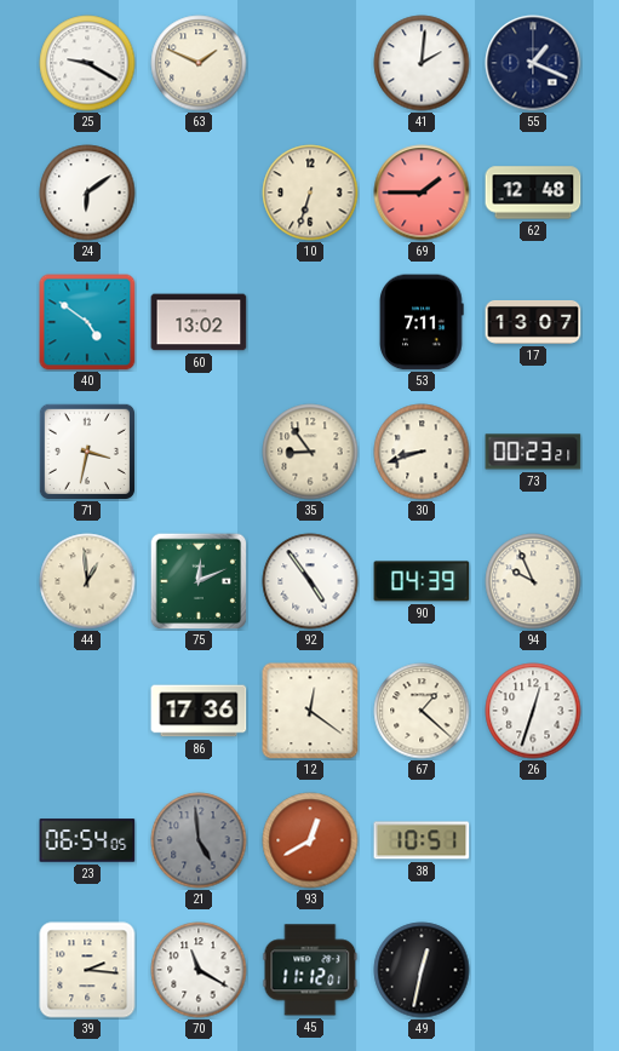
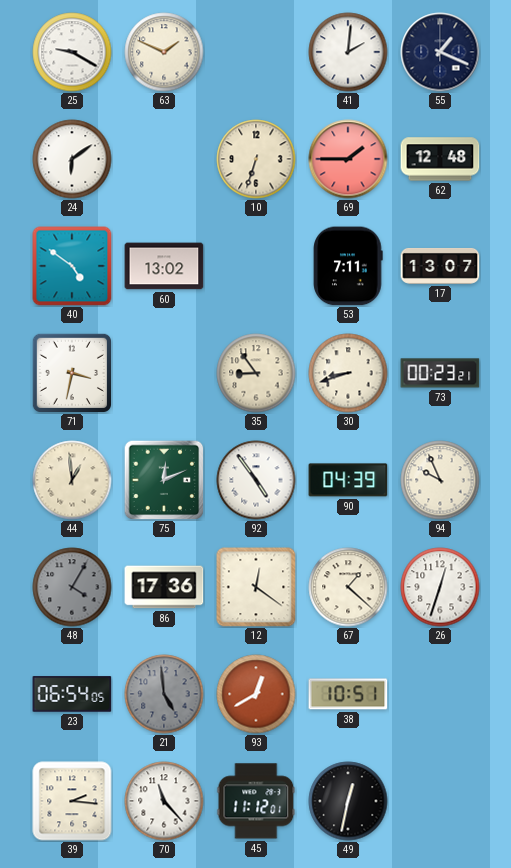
48: none -> 4:05 (72, 587)
70: 11:20 -> 11:23 (164, 801)
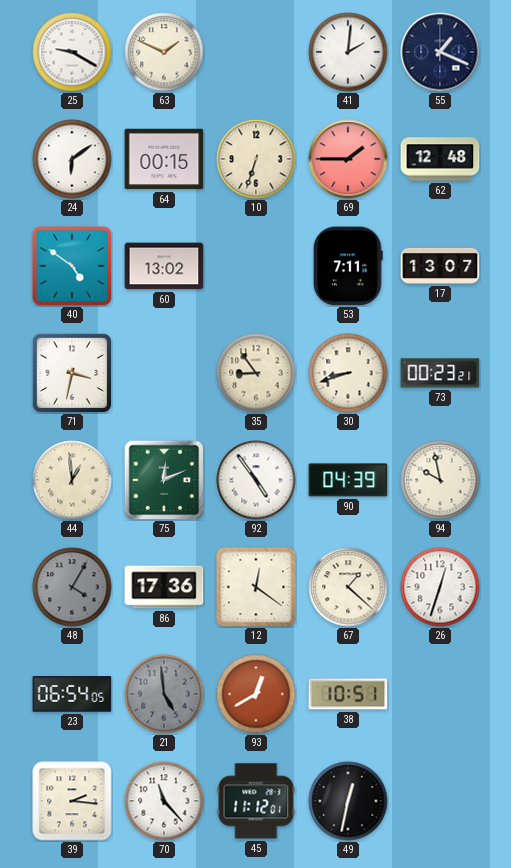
64: none -> 00:15 (164, 159)
94: 9:56 -> 9:58 (440, 480)
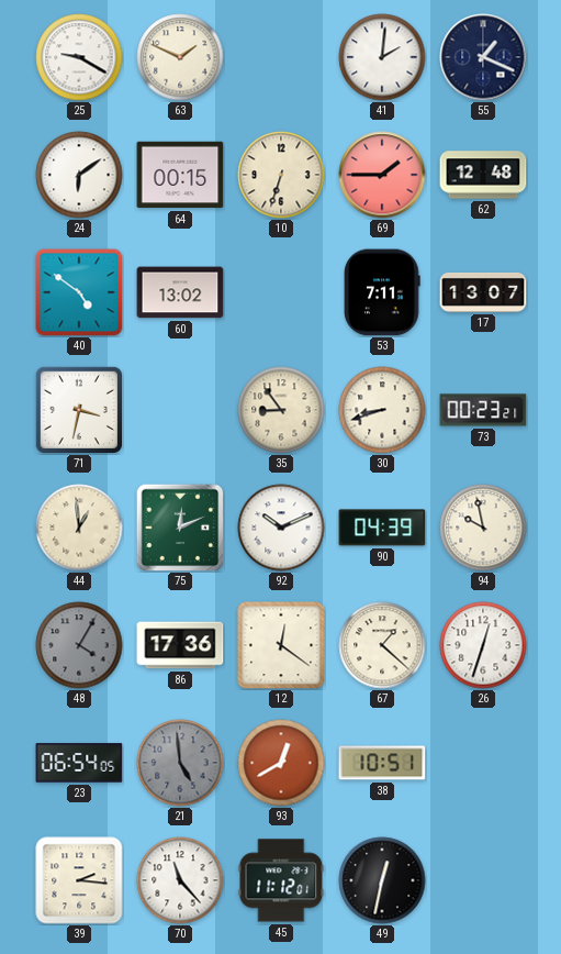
92: 4:54 -> 10:11 (281, 528)
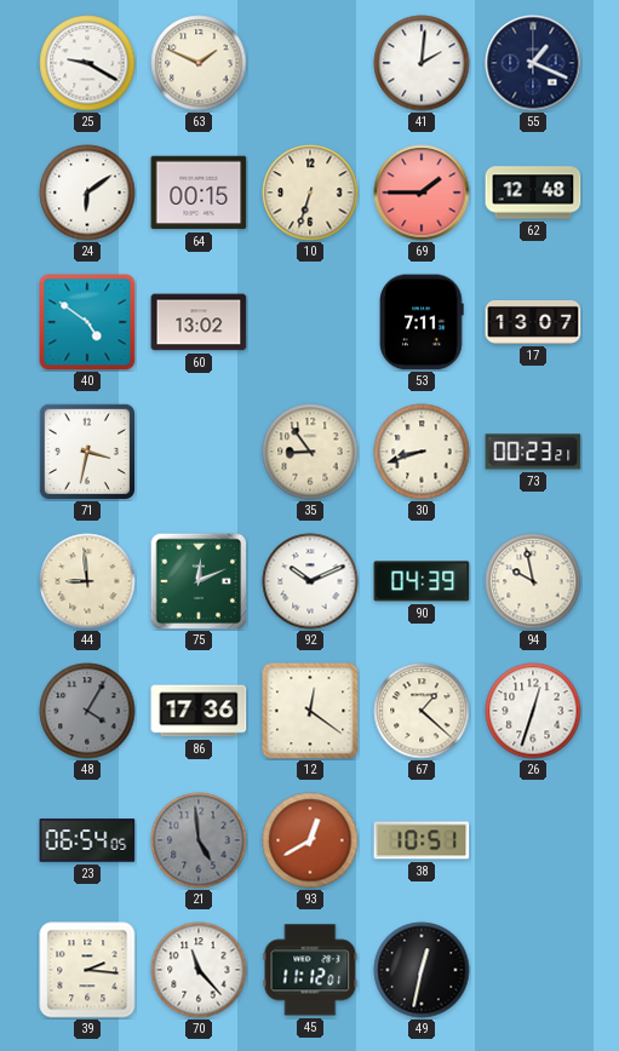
44: 12:59 -> 8:59 (87, 581)
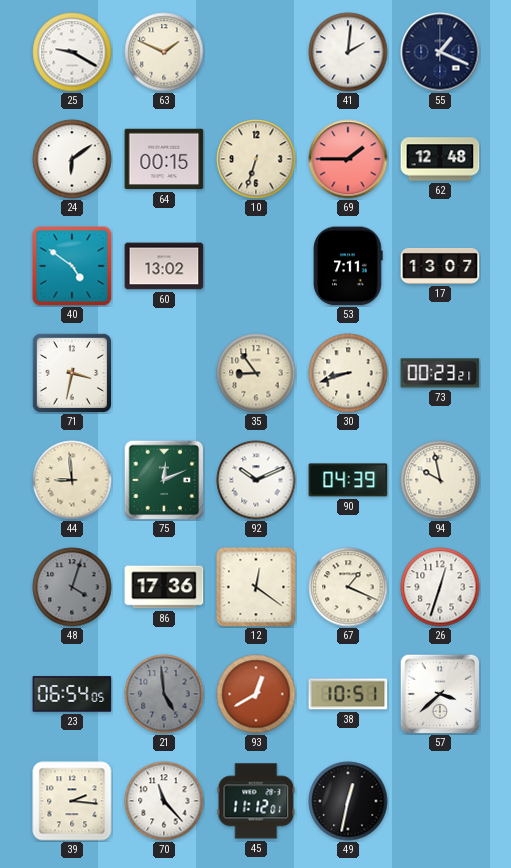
48: 4:05 -> 4:03 (72, 587)
67: 1:22 -> 1:19 (348, 587)
57: none -> 3:38 (440, 694)
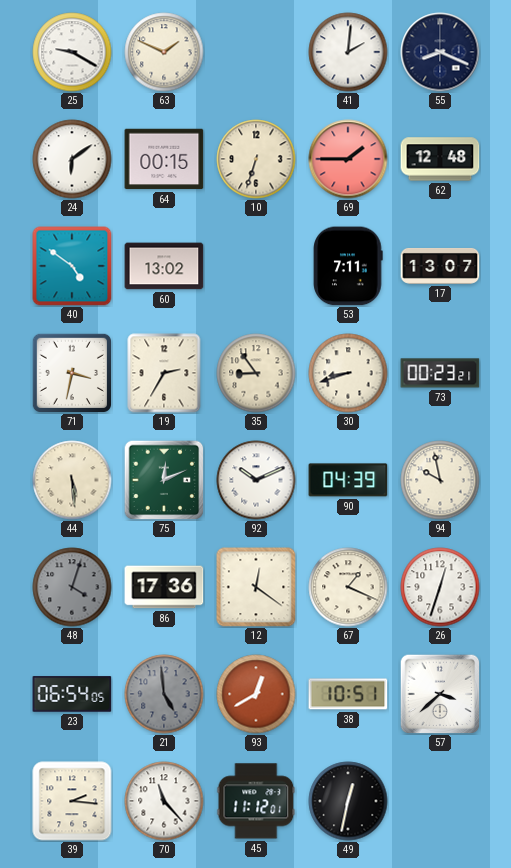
55: 1:19 -> 8:19 (440, 52)
19: none -> 2:35 (164, 373)
44: 8:59 -> 5:29 (72, 480)
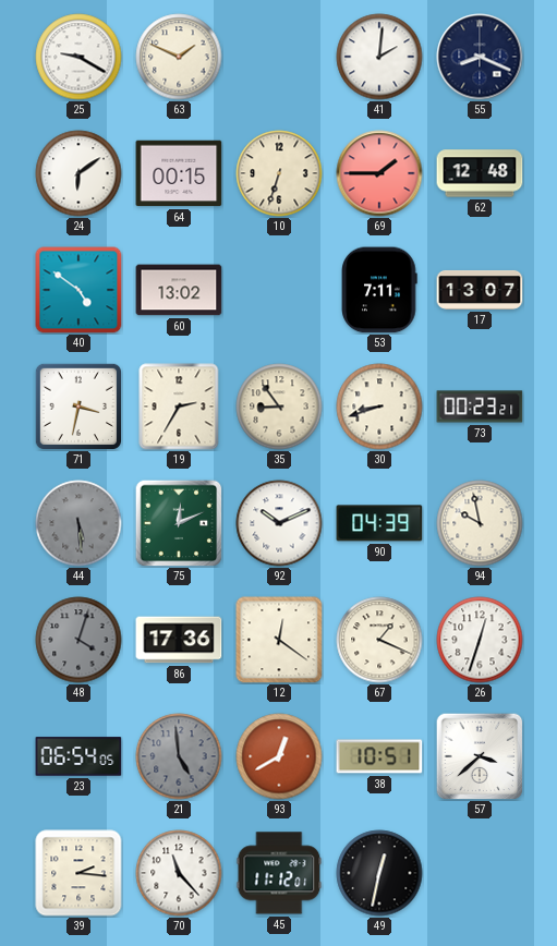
44 dial: cream -> grey (78, 523)
